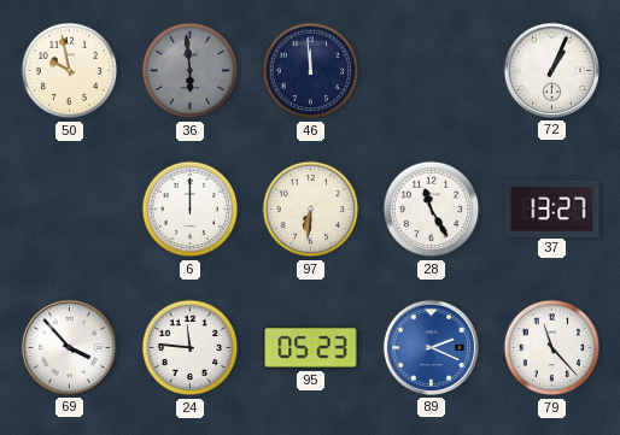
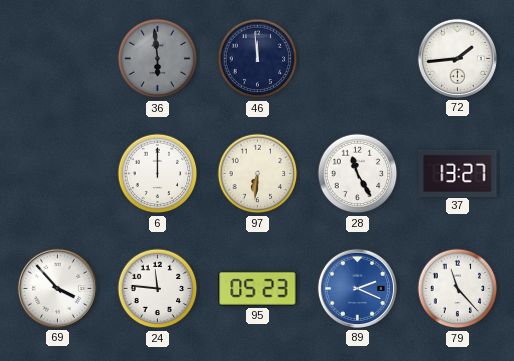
50: 9:58 -> none (70, 71)
72: 1:04 -> 1:44 (457, 58)
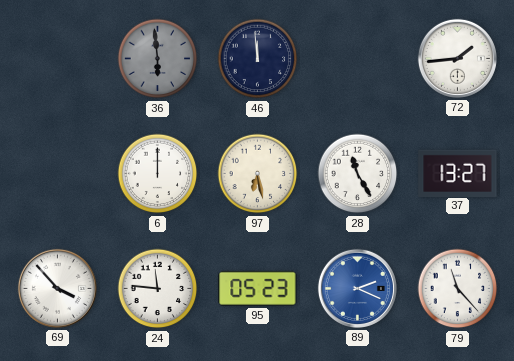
97: 6:31 -> 6:28 (258, 174)
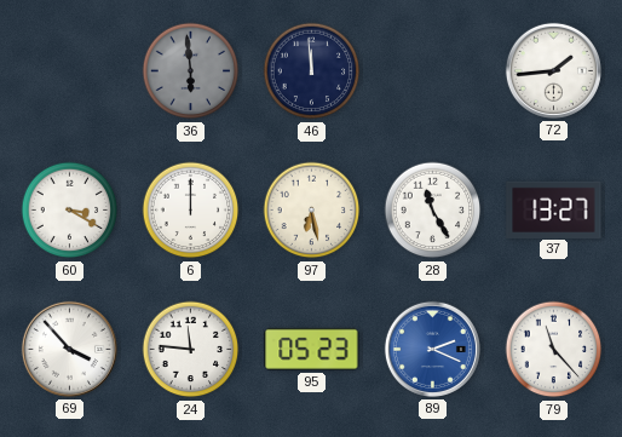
60: none -> 3:20 (70, 211)
